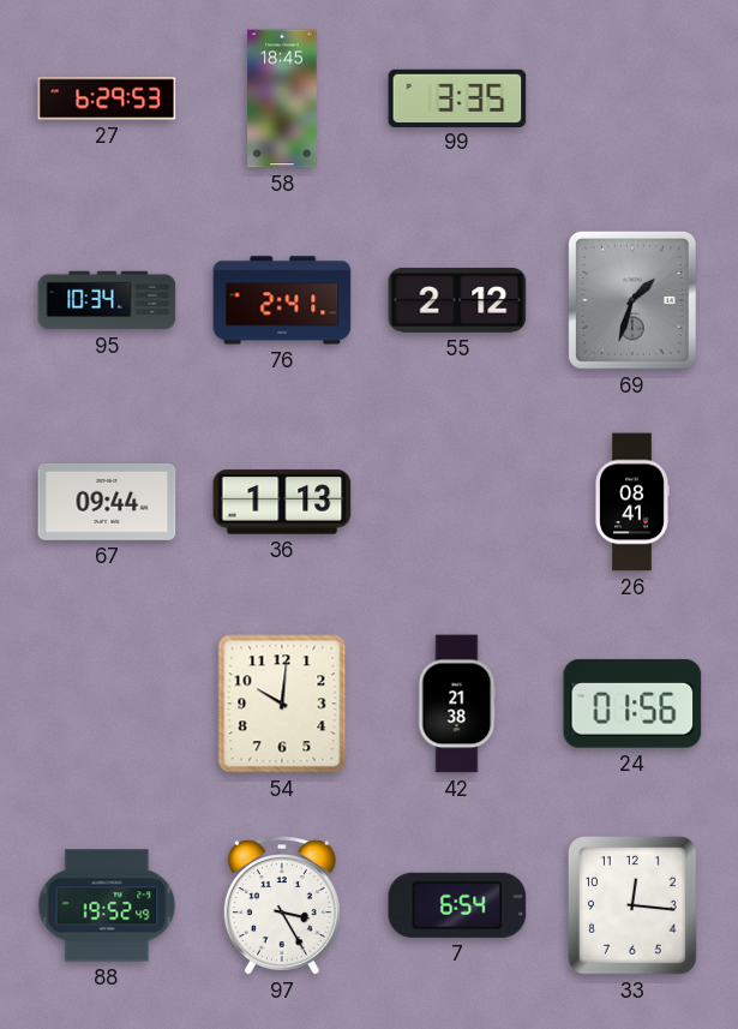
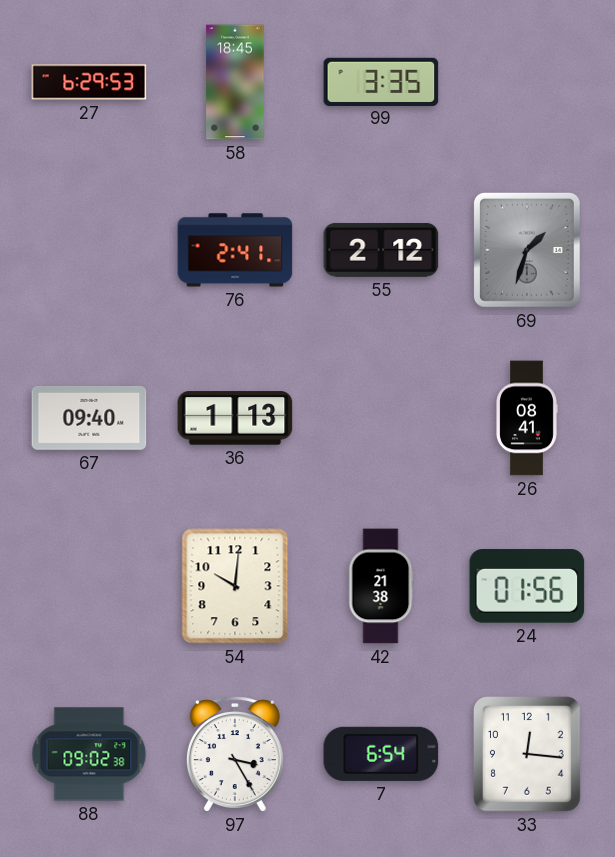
95: 10:34 -> none (107, 300)
67: 09:44 -> 09:40 (89, 418)
88: 19:52 -> 09:02 (89, 754)
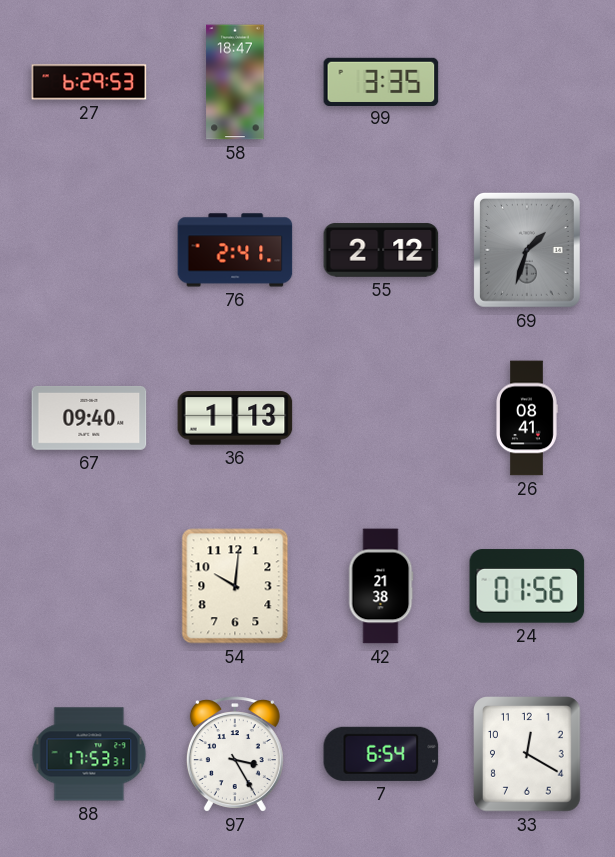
58: 18:45 -> 18:47 (235, 82)
88: 09:02 -> 17:53 (89, 754)
33: 12:16 -> 12:20 (528, 755)
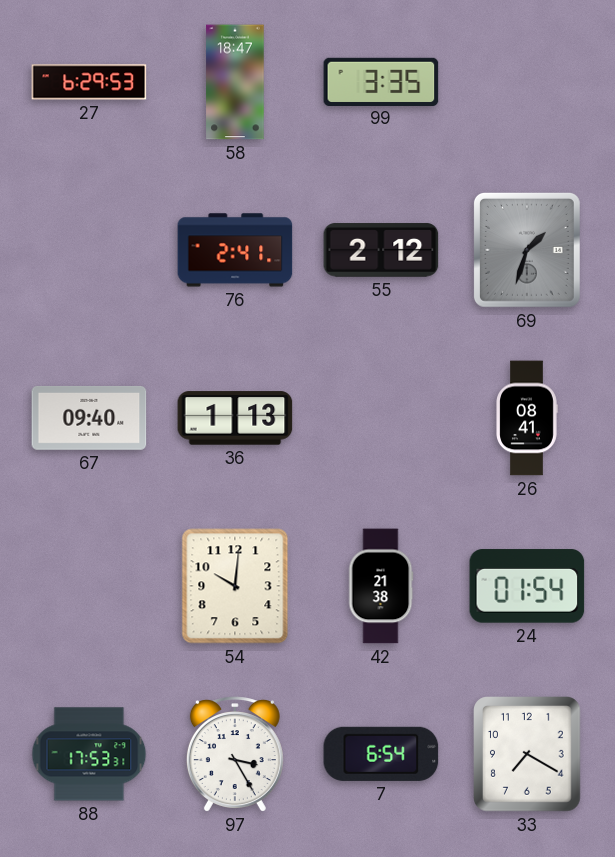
24: 01:56 -> 01:54 (527, 586)
33: 12:20 -> 7:20 (528, 755)
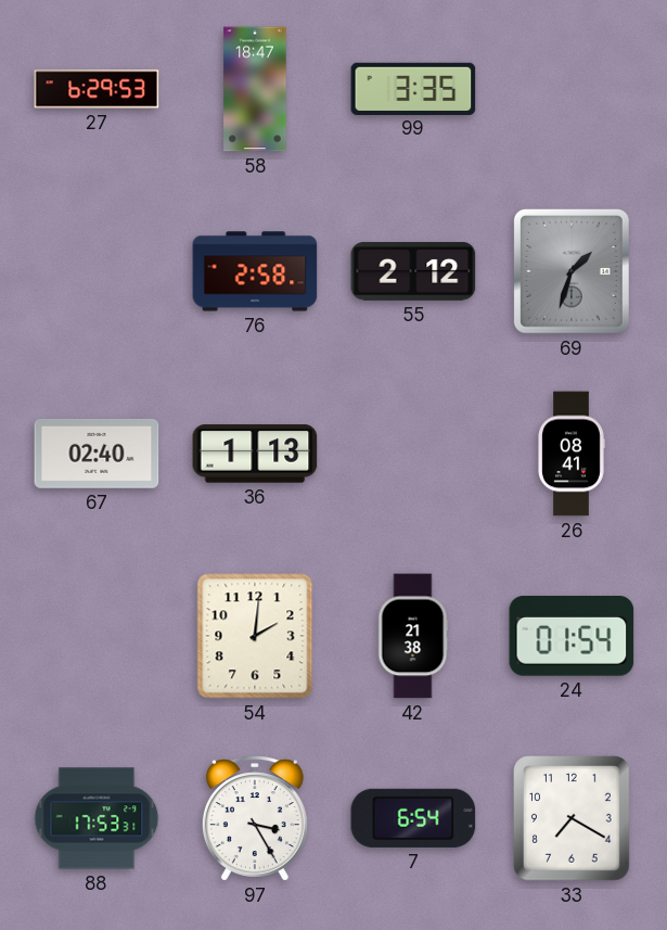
76: 2:41 -> 2:58 (255, 271)
67: 09:40 -> 02:40 (97, 454)
54: 10:01 -> 2:01 (255, 636)
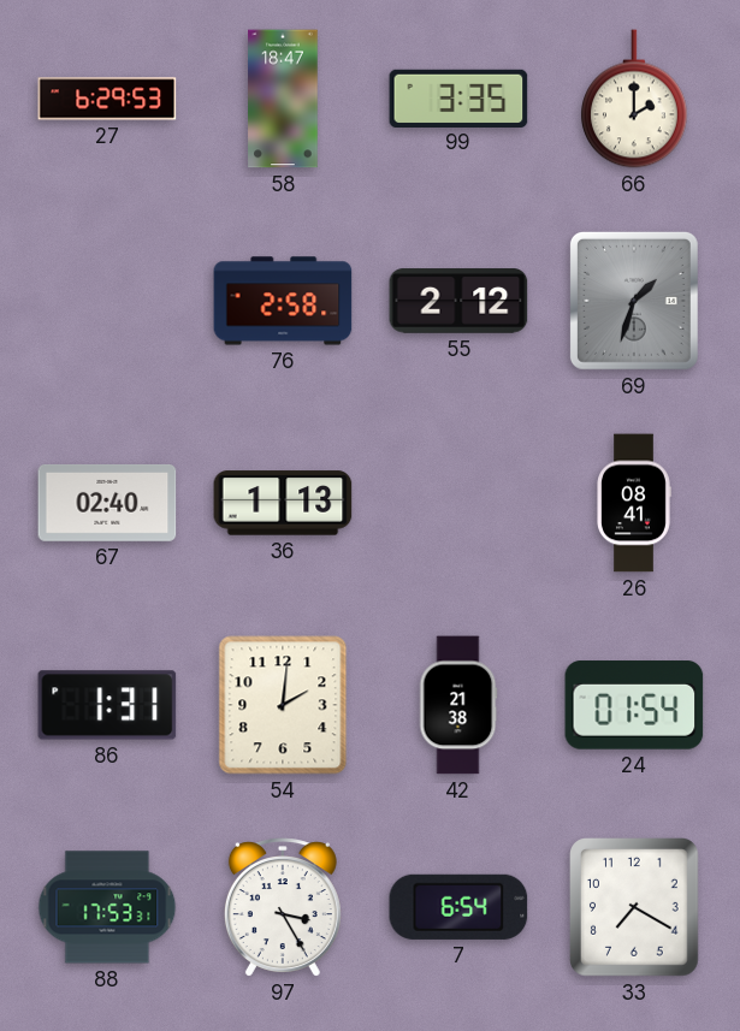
66: none -> 2:00 (635, 99)
86: none -> 1:31 (107, 705)
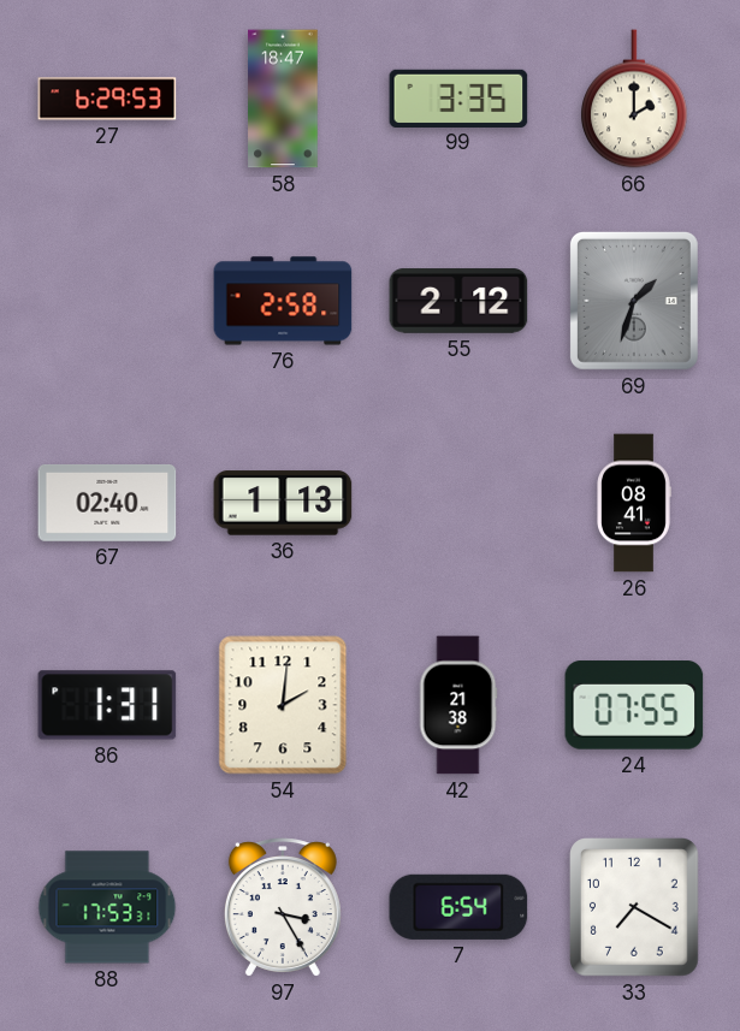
24: 01:54 -> 07:55 (634, 705)
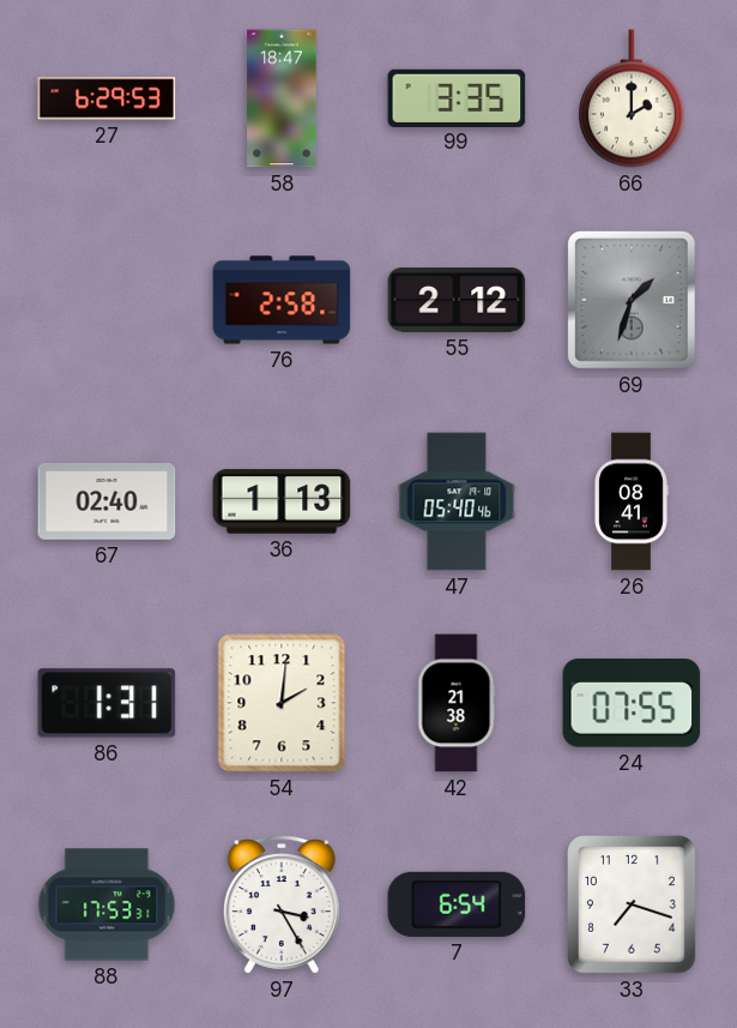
47: none -> 05:40 (457, 501)
33: 7:20 -> 7:18 (633, 906)
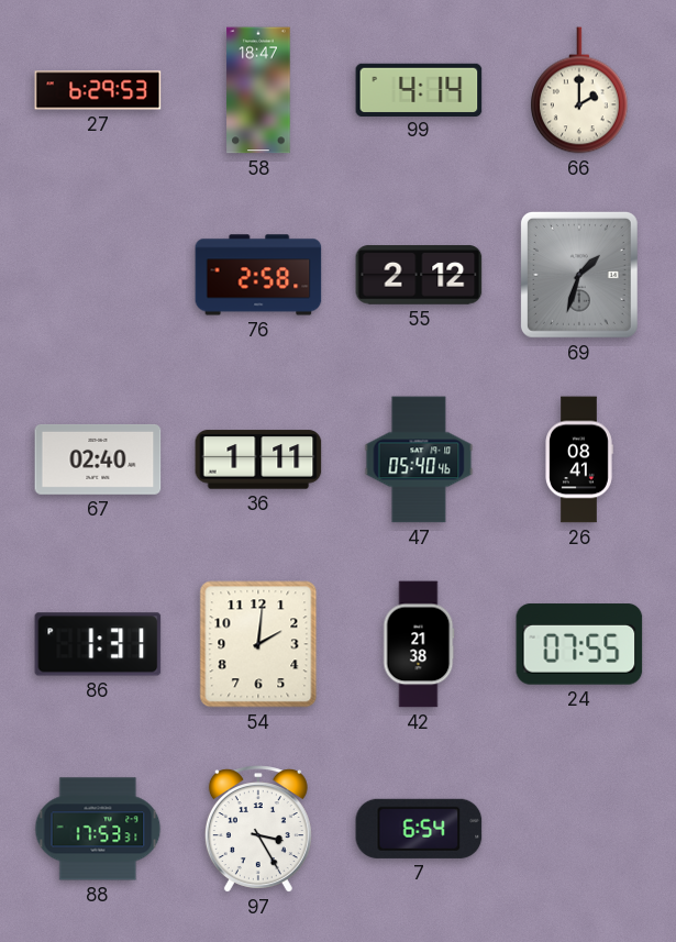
99: 3:35 -> 4:14 (419, 89)
36: 1:13 -> 1:11 (258, 459)
33: 7:18 -> none (633, 906)
